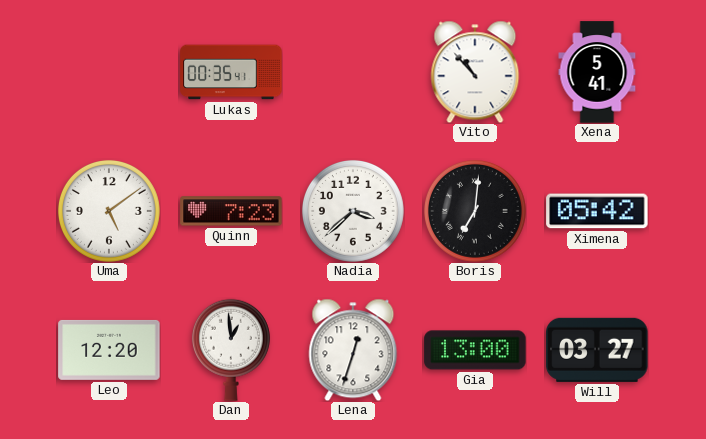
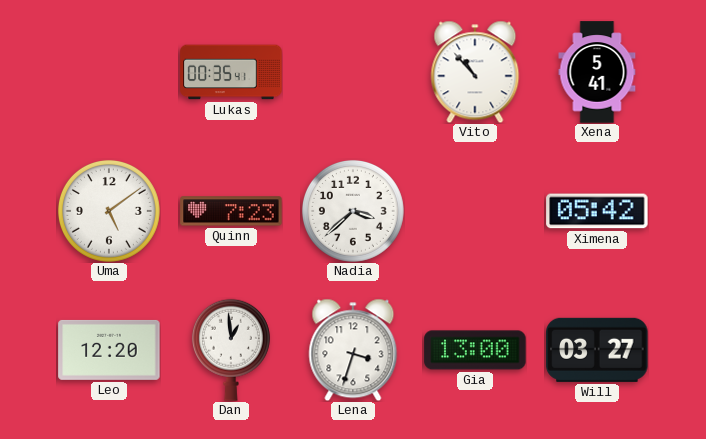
Boris: 7:01 -> none (475, 211)
Lena: 12:33 -> 3:33 (353, 350)
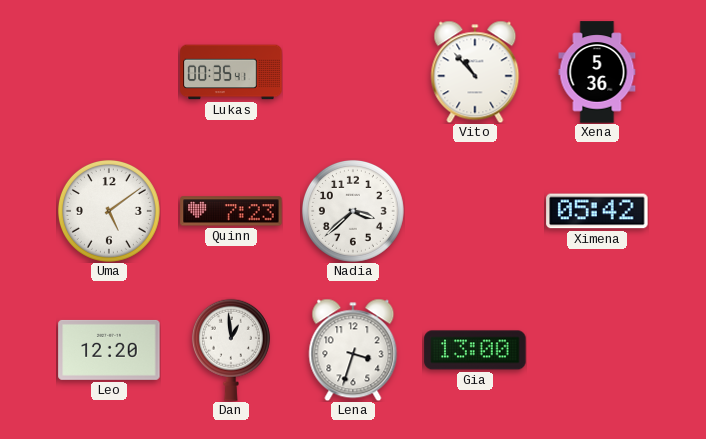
Xena: 5:41 -> 5:36 (597, 72)
Will: 03:27 -> none (597, 350)
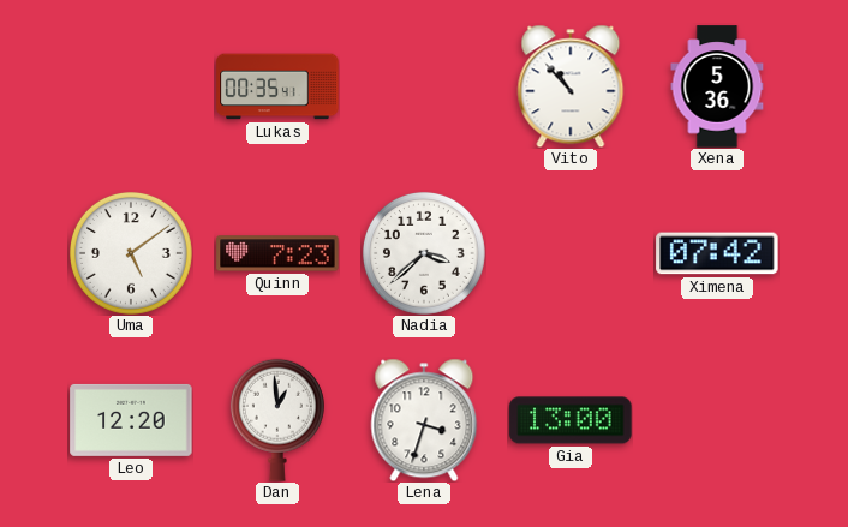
Ximena: 05:42 -> 07:42 (717, 253)
